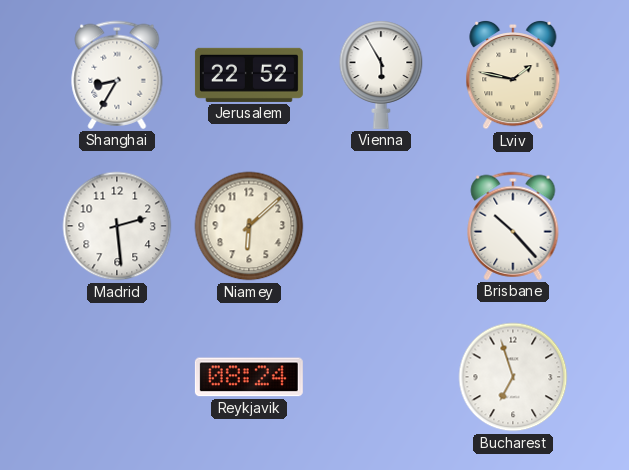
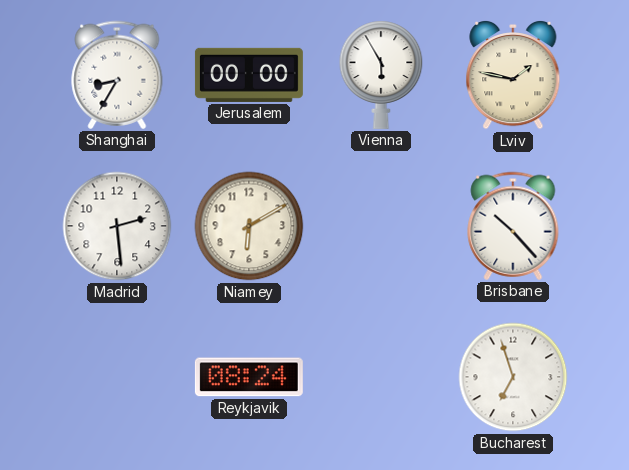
Jerusalem: 22:52 -> 00:00 (249, 75)
Niamey: 6:08 -> 6:10 (249, 226)
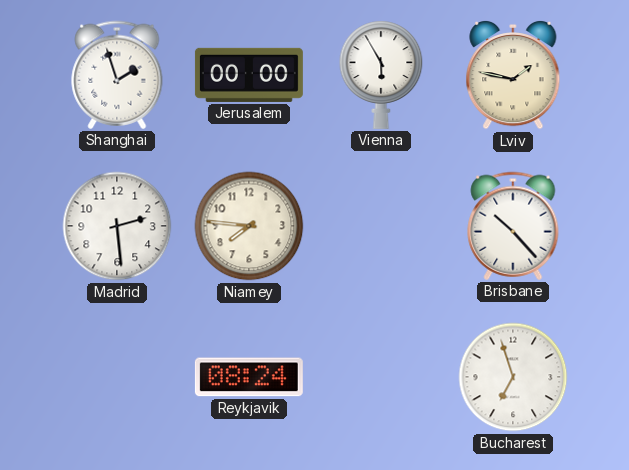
Shanghai: 8:35 -> 1:57 (117, 75)
Niamey: 6:10 -> 7:46 (249, 226)
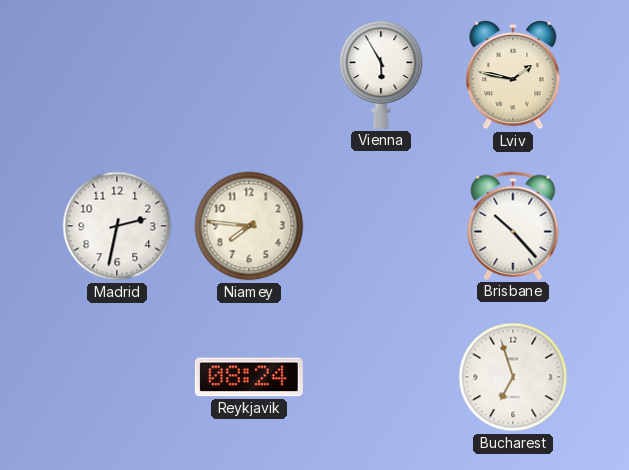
Shanghai: 1:57 -> none (117, 75)
Jerusalem: 00:00 -> none (249, 75)
Madrid: 2:29 -> 2:32 (117, 226)
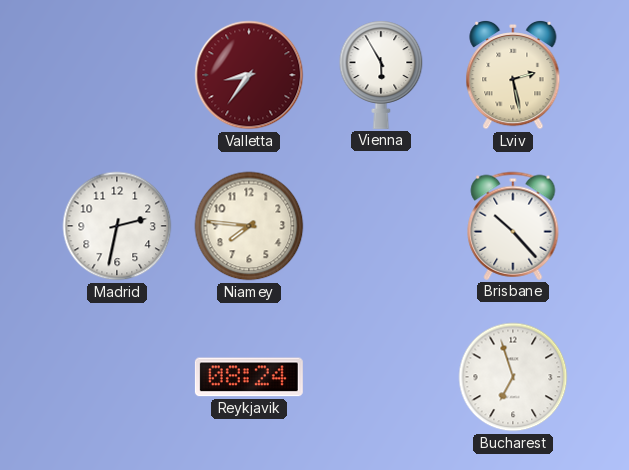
Valletta: none -> 8:36 (249, 75)
Lviv: 1:47 -> 2:28 (513, 75)
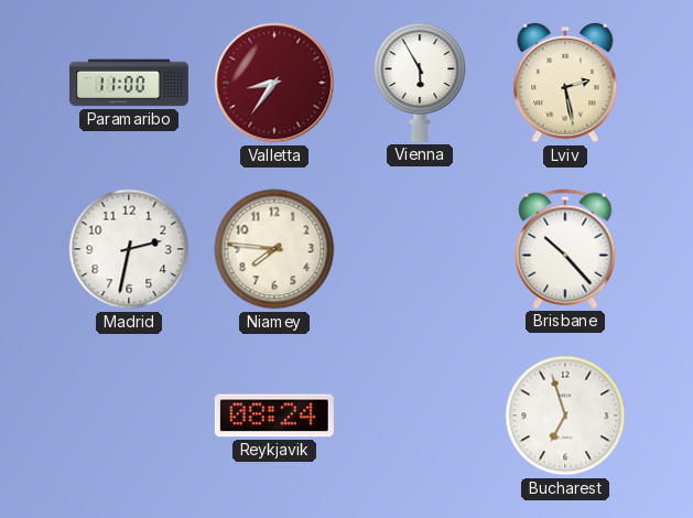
Paramaribo: none -> 11:00 (129, 83)
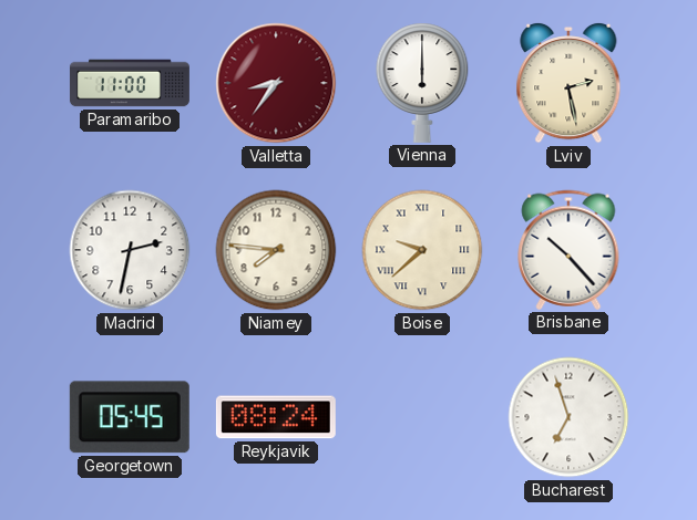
Vienna: 5:55 -> 6:00 (422, 83)
Boise: none -> 9:38 (422, 250)
Georgetown: none -> 05:45 (130, 417)
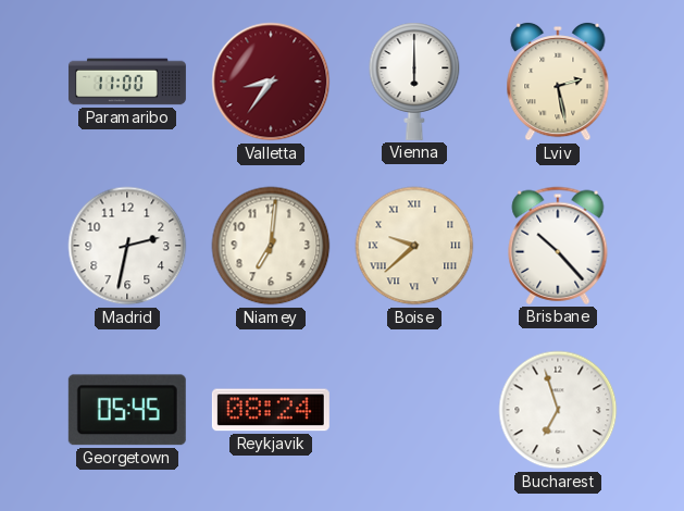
Niamey: 7:46 -> 7:01 (271, 246)
